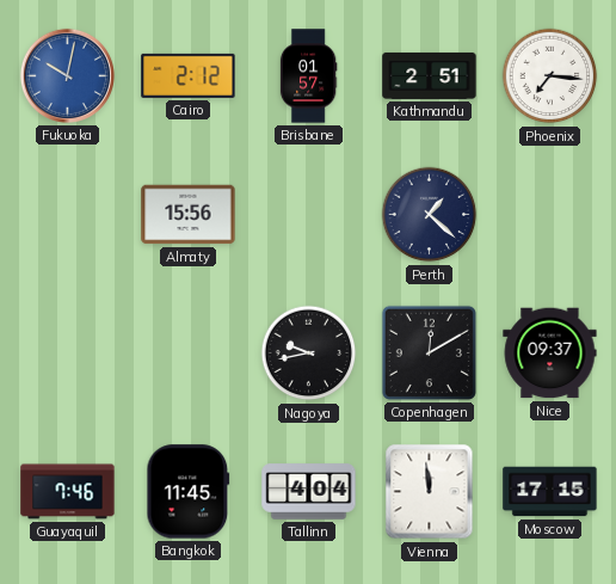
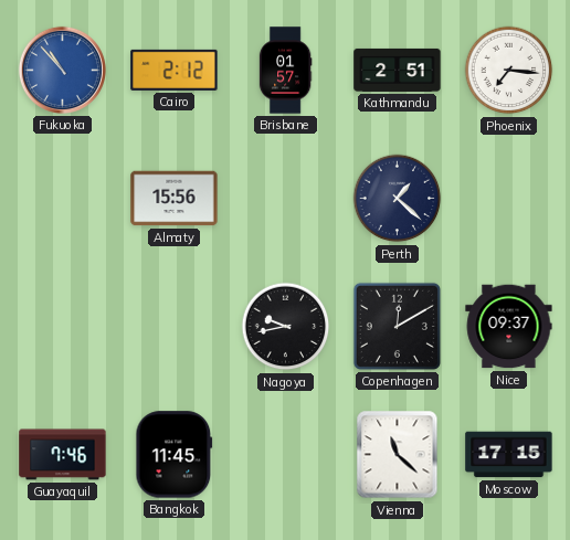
Fukuoka: 10:02 -> 10:53 (62, 70)
Tallinn: 4:04 -> none (309, 492)
Vienna: 11:59 -> 11:22 (398, 455)
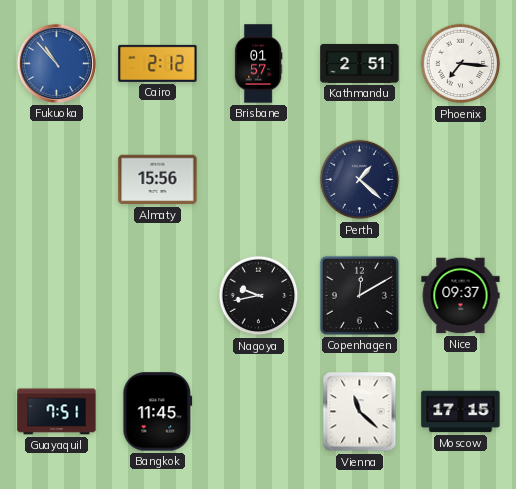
Guayaquil: 7:46 -> 7:51 (57, 412)
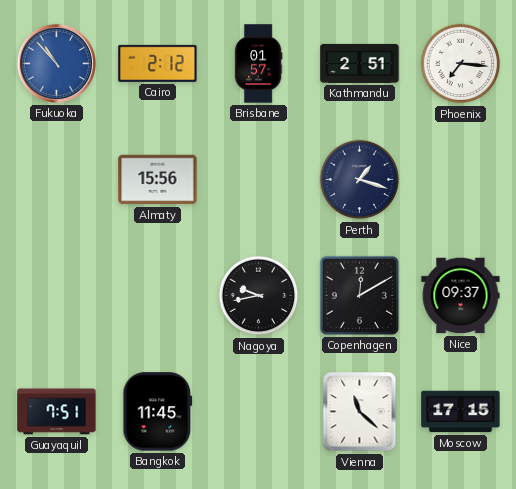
Perth: 1:22 -> 1:18 (360, 180)
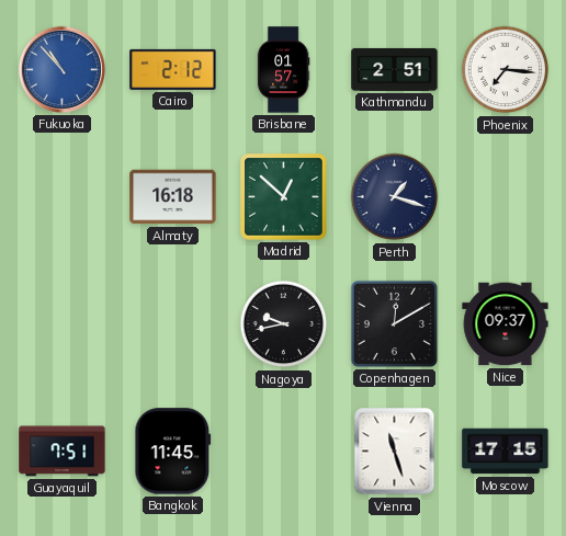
Almaty: 15:56 -> 16:18 (173, 197)
Madrid: none -> 12:52 (284, 197)
Vienna: 11:22 -> 11:27 (395, 452)
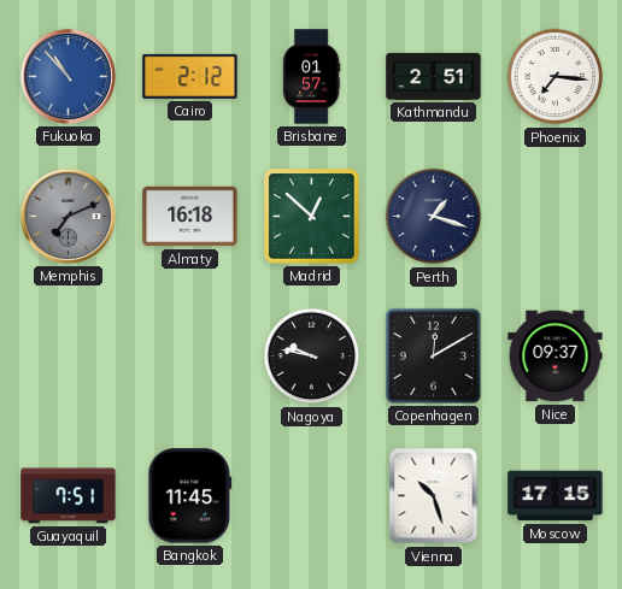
Memphis: none -> 7:11 (68, 216)
Nagoya: 9:43 -> 9:47 (312, 357)
Vienna: 11:27 -> 10:27 (434, 496)
